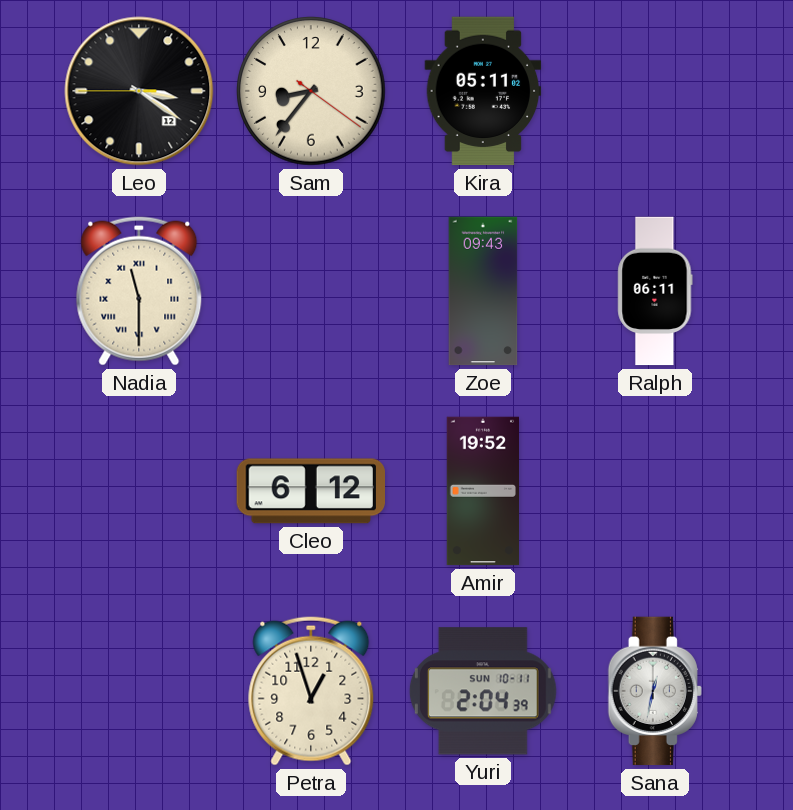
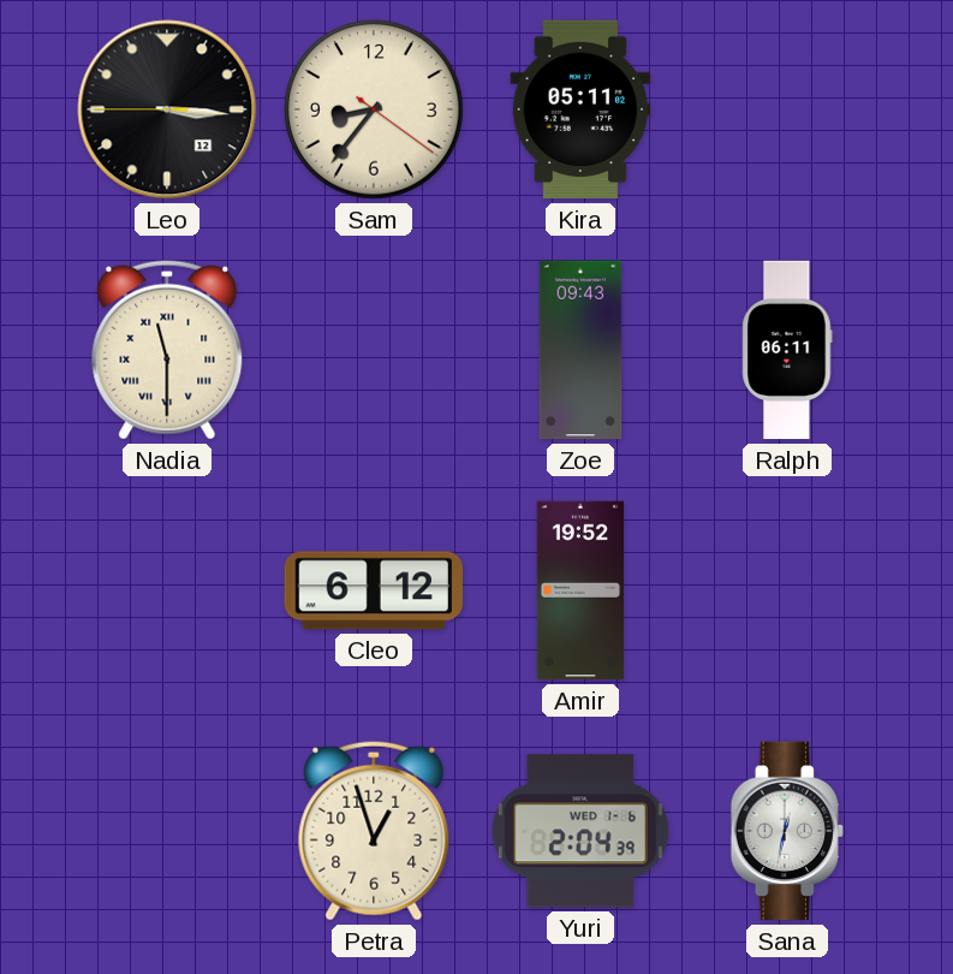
Leo: 3:20 -> 3:15 (167, 109)
Yuri date: SUN 10-11 -> WED 1-6 (580, 831)
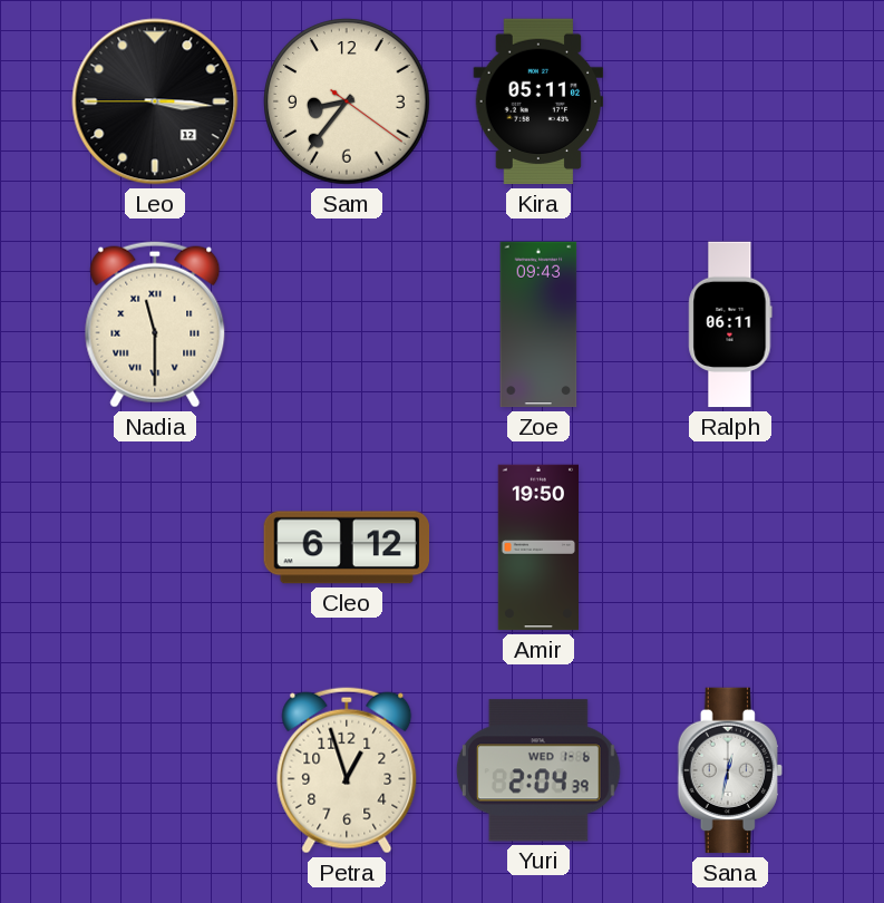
Amir: 19:52 -> 19:50 (537, 547)
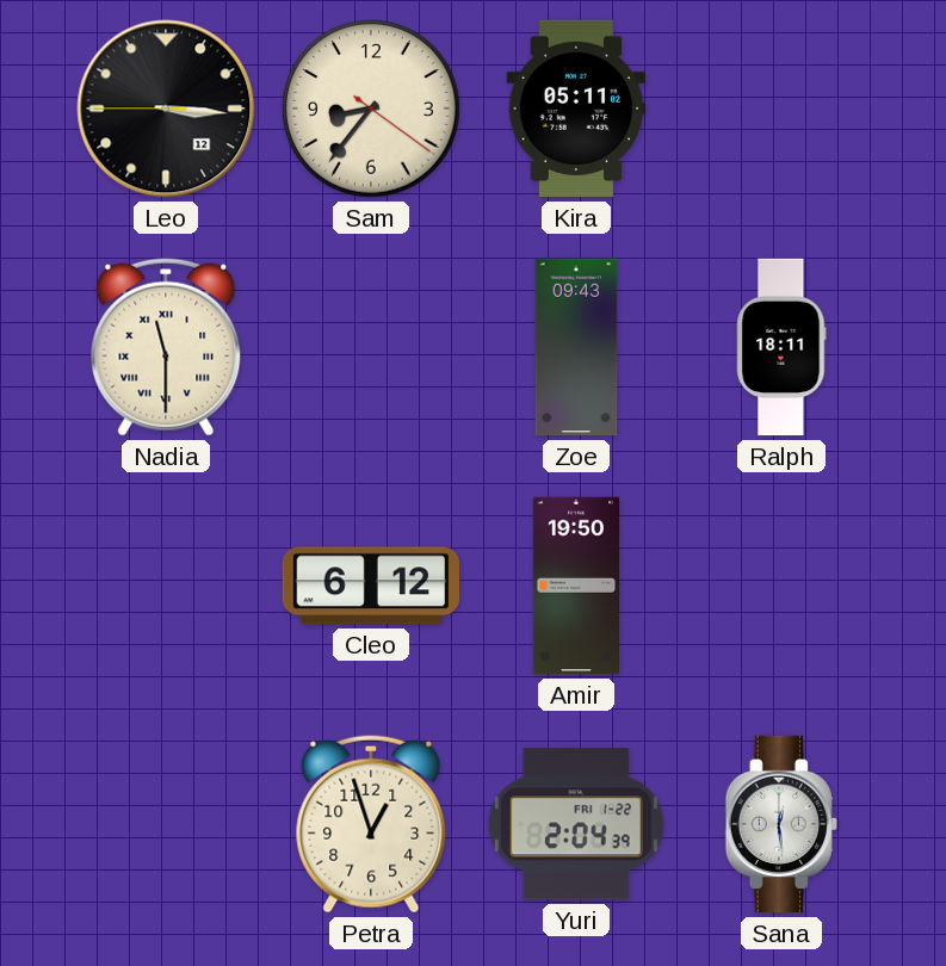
Ralph: 06:11 -> 18:11 (781, 347)
Yuri date: WED 1-6 -> FRI 1-22 (576, 824)
Sana: 12:32 -> 12:29 (781, 824)
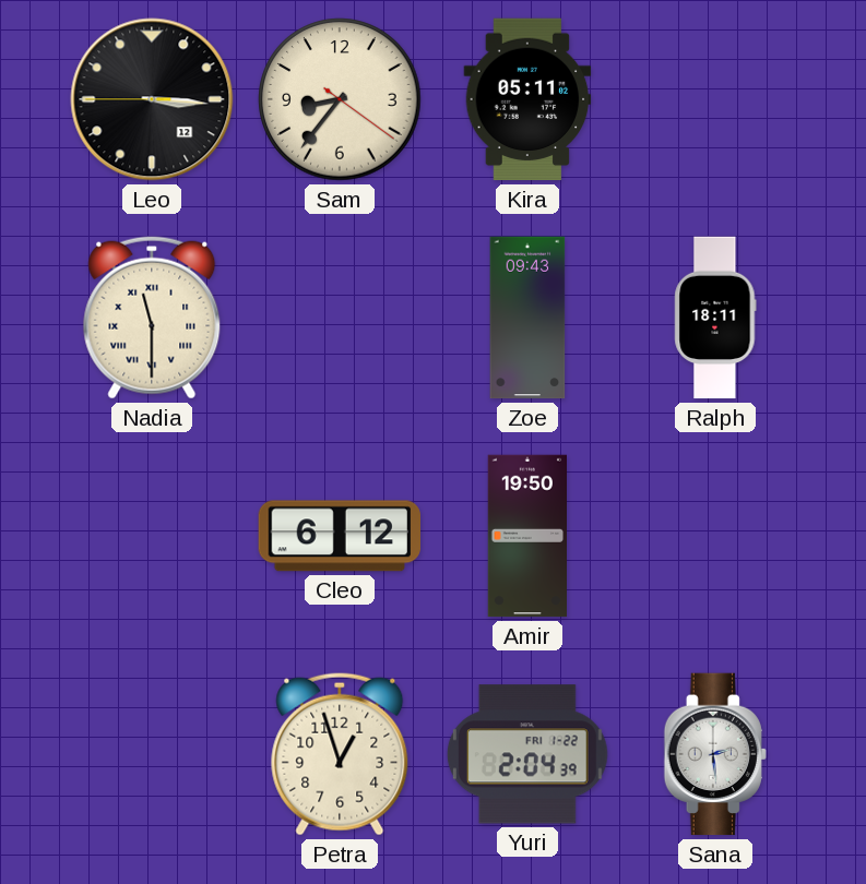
Sana: 12:29 -> 2:29 (715, 754)
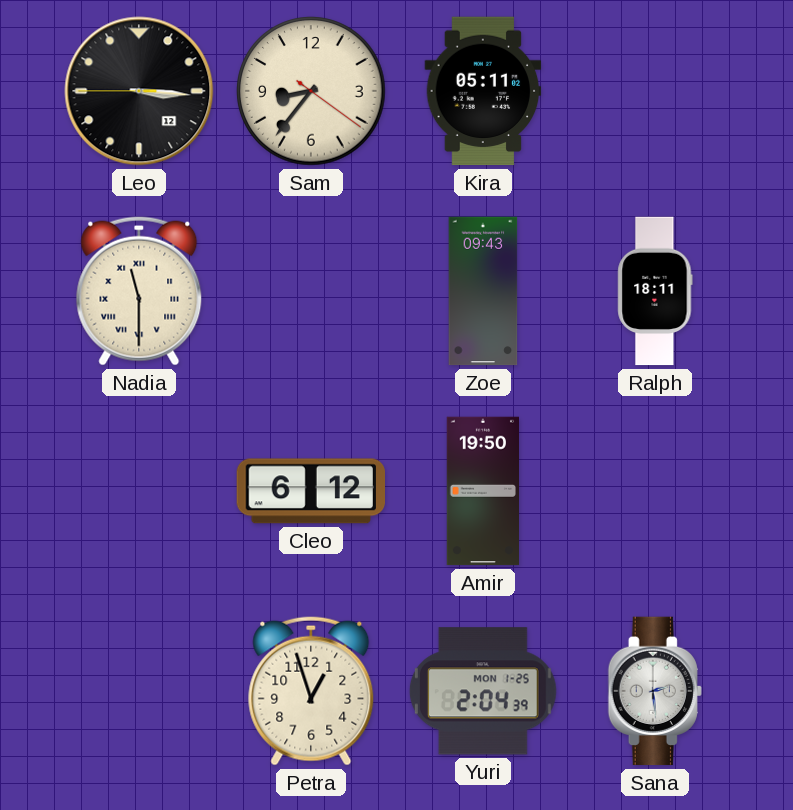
Yuri date: FRI 1-22 -> MON 1-25 (483, 691)
